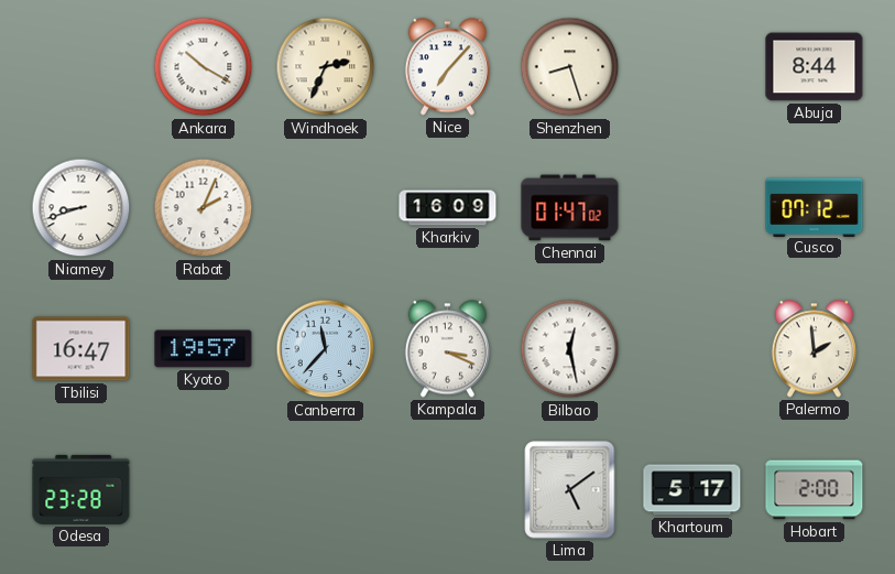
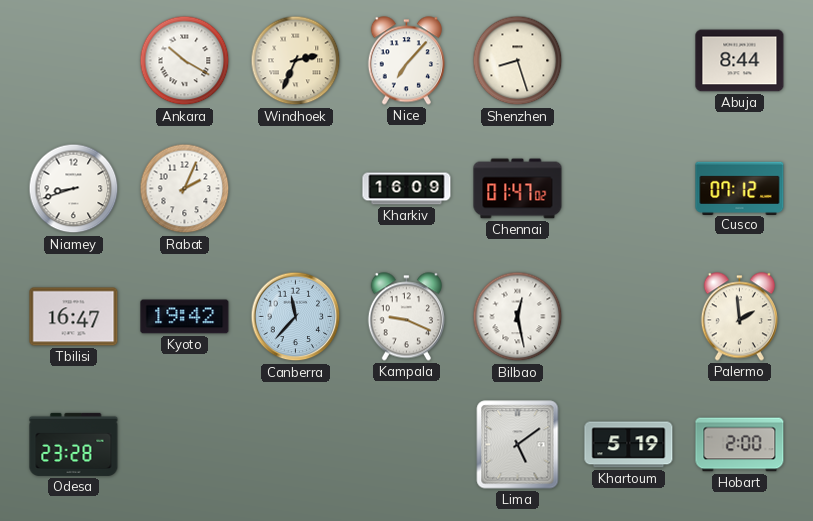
Kyoto: 19:57 -> 19:42 (185, 317)
Kampala: 3:19 -> 9:19 (406, 317)
Khartoum: 5:17 -> 5:19 (629, 445)
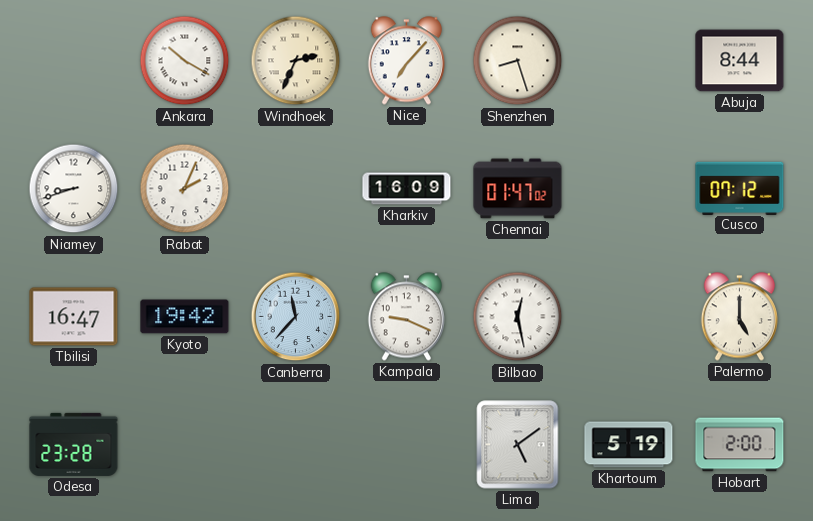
Palermo: 1:59 -> 5:00 (739, 317)
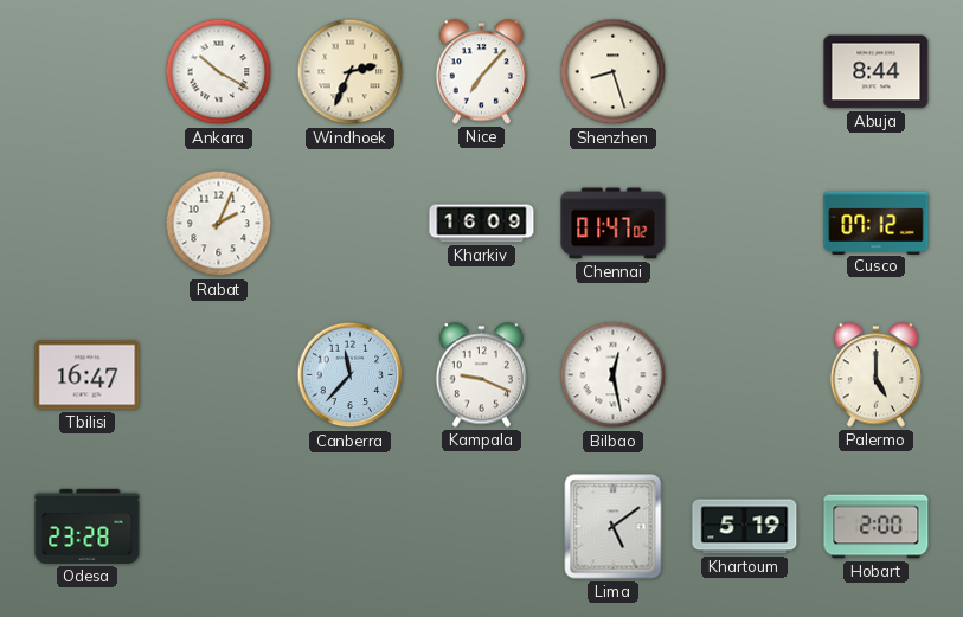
Niamey: 8:42 -> none (74, 189)
Kyoto: 19:42 -> none (185, 317)
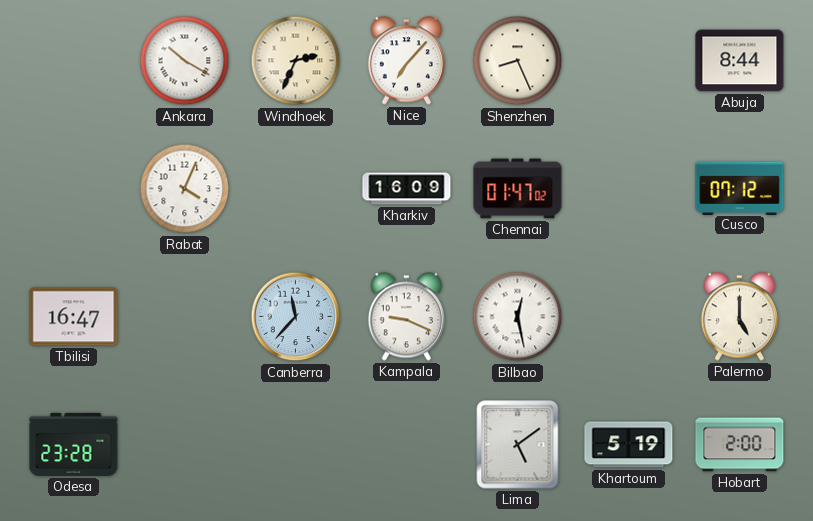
Shenzhen: 8:27 -> 8:26 (518, 61)
Rabat: 2:04 -> 4:04 (185, 189)
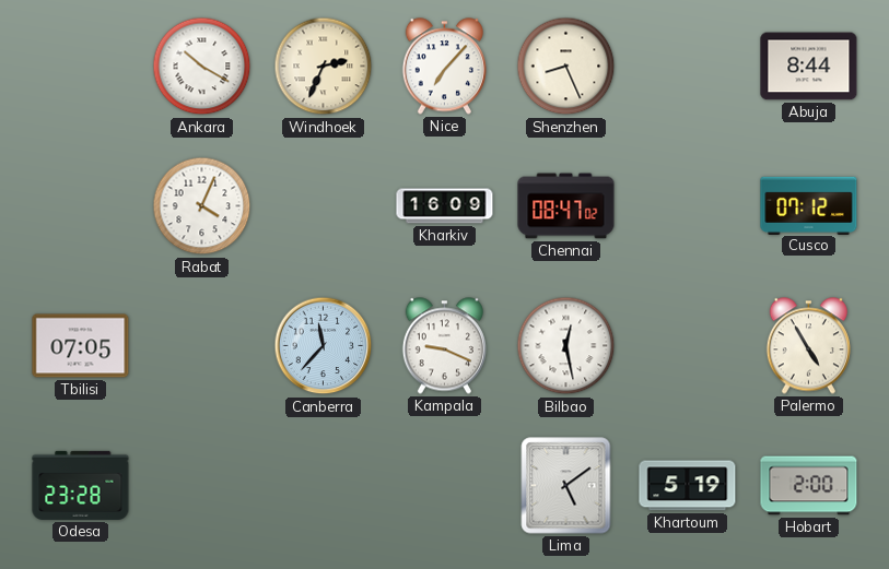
Chennai: 01:47 -> 08:47 (566, 206)
Tbilisi: 16:47 -> 07:05 (81, 346)
Palermo: 5:00 -> 4:55 (808, 346)
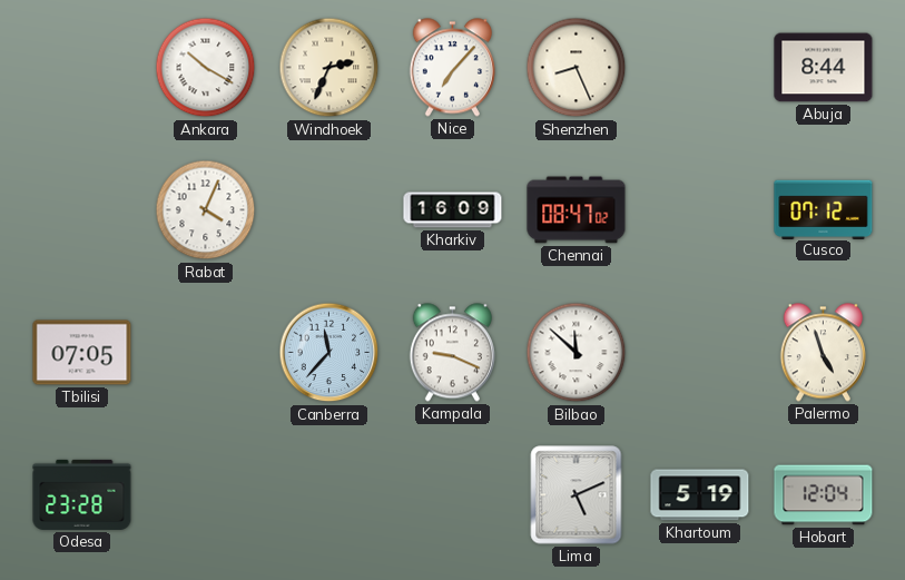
Bilbao: 12:28 -> 11:52 (577, 353)
Palermo: 4:55 -> 4:57 (823, 353)
Lima: 5:09 -> 5:11 (577, 495)
Hobart: 2:00 -> 12:04 (824, 495)
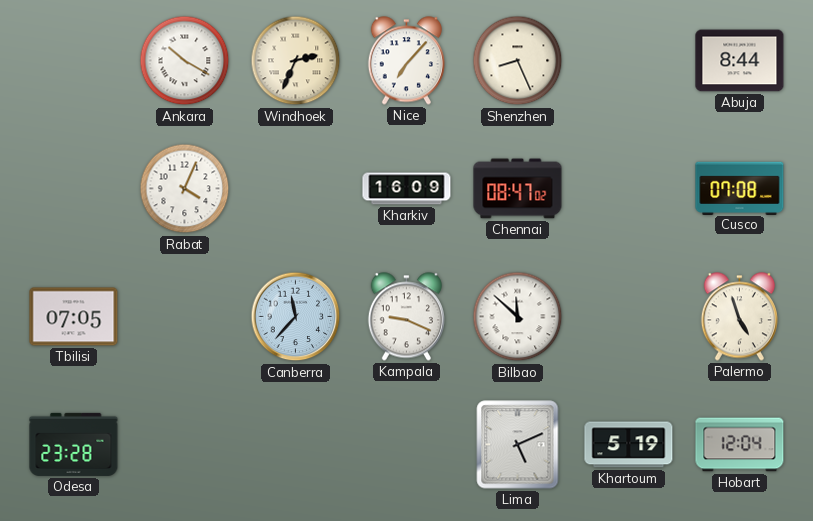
Cusco: 07:12 -> 07:08 (740, 188)
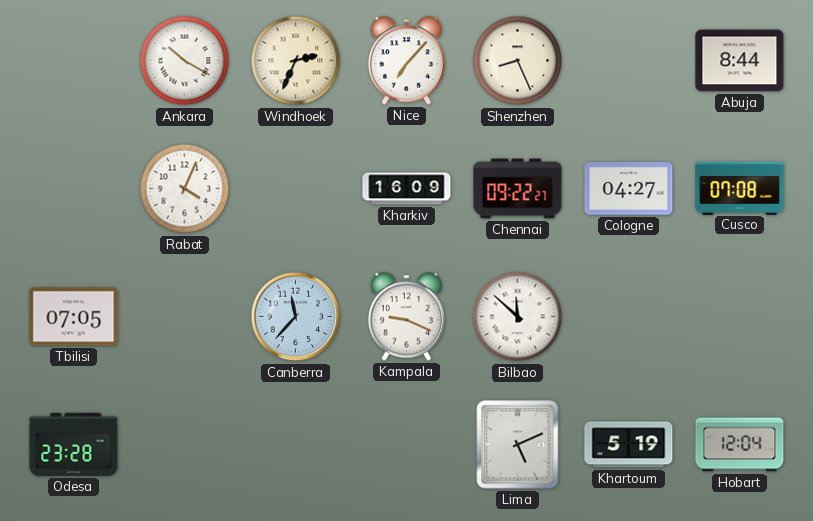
Chennai: 08:47 -> 09:22 (518, 189)
Cologne: none -> 04:27 (629, 189)
Palermo: 4:57 -> none (739, 317)
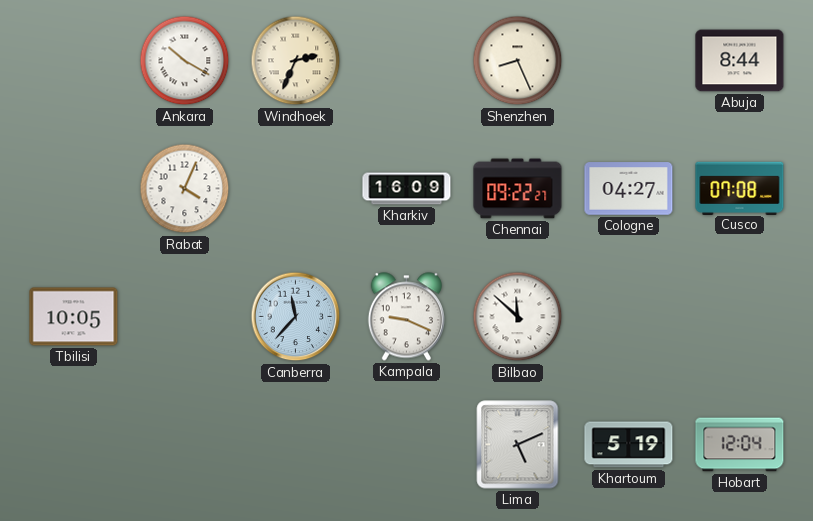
Nice: 7:07 -> none (406, 61)
Tbilisi: 07:05 -> 10:05 (74, 317)
Odesa: 23:28 -> none (74, 444)
